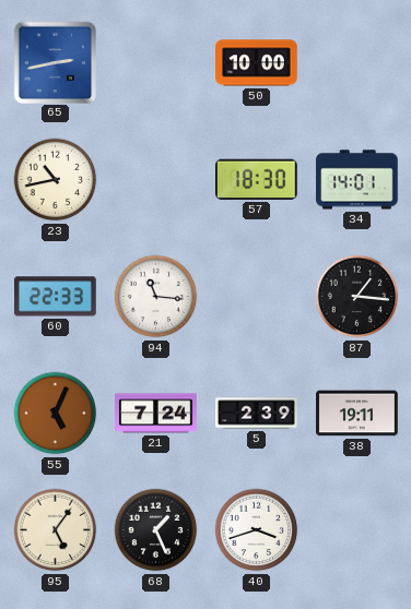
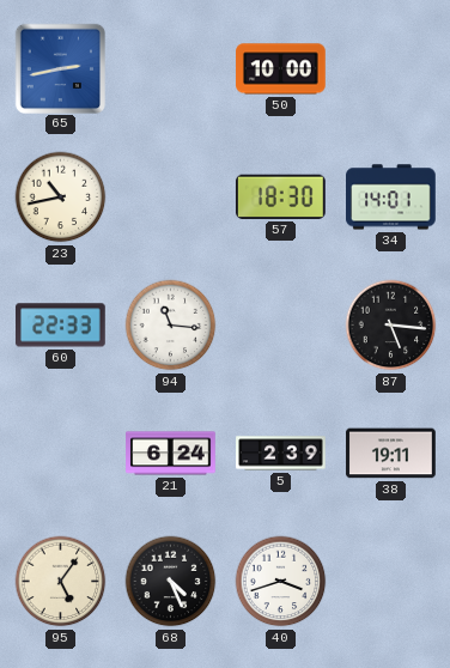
87: 1:16 -> 5:16 (391, 326)
55: 5:04 -> none (56, 414)
21: 7:24 -> 6:24 (171, 454)
68: 1:26 -> 4:26 (171, 582)
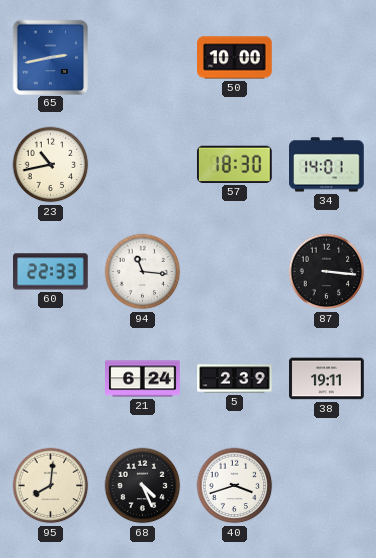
87: 5:16 -> 3:16 (327, 272)
95: 5:06 -> 8:01 (51, 486)
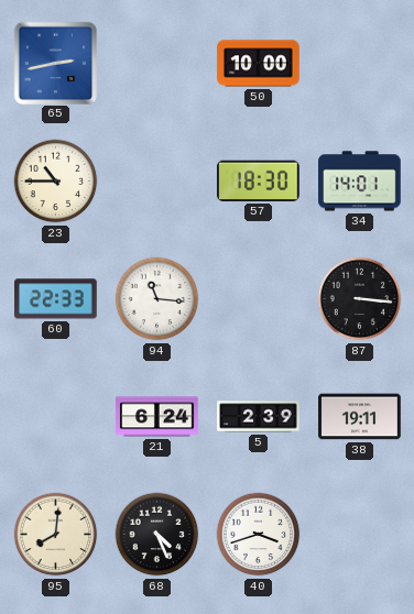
23: 10:43 -> 10:45 (56, 182)
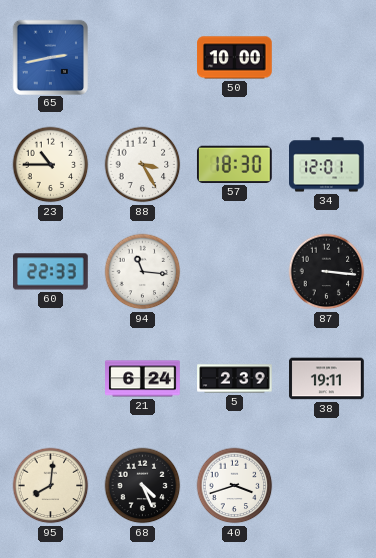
88: none -> 3:25 (143, 165)
34: 14:01 -> 12:01 (327, 165)
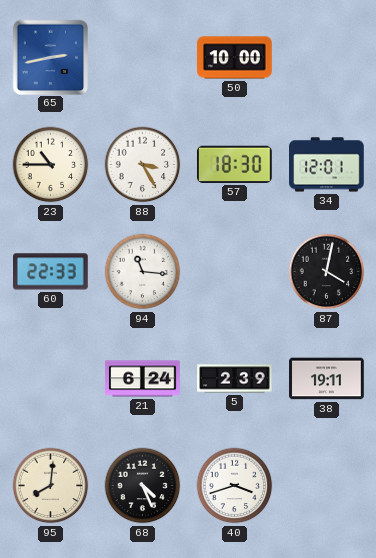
87: 3:16 -> 4:02 (327, 272)
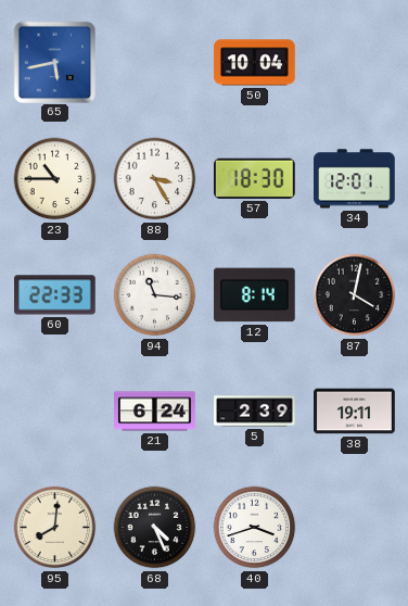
65: 2:43 -> 5:43 (54, 62)
50: 10:00 -> 10:04 (255, 63)
12: none -> 8:14 (255, 295)
